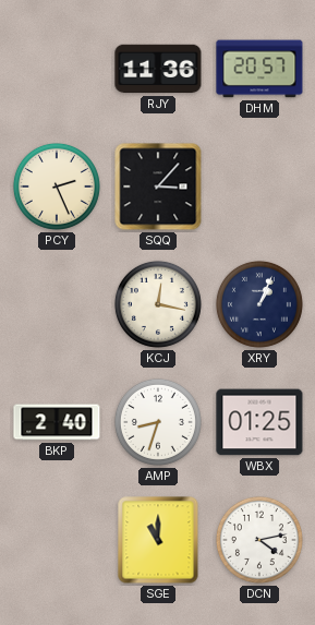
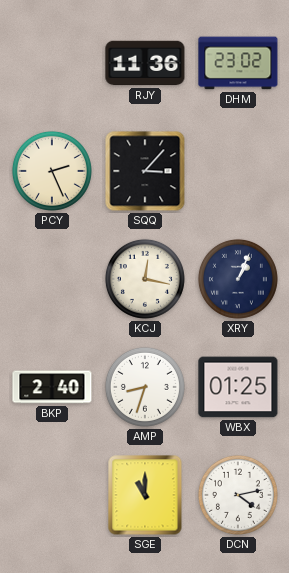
DHM: 20:57 -> 23:02 (238, 63)
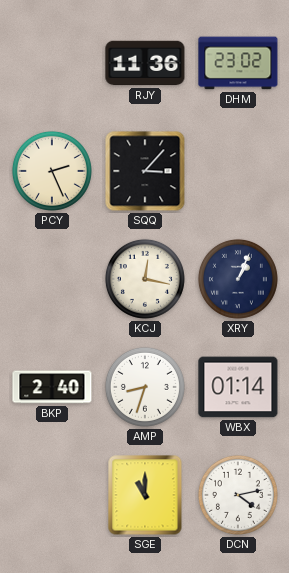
WBX: 01:25 -> 01:14 (238, 387)
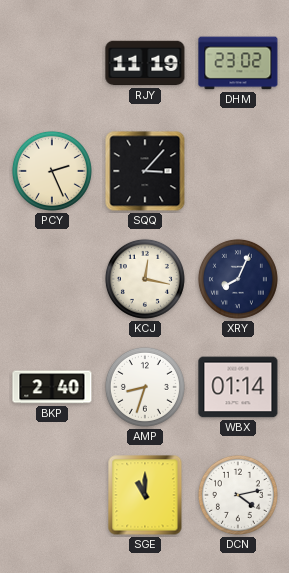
RJY: 11:36 -> 11:19 (145, 63)
XRY: 1:04 -> 8:04 (238, 279)
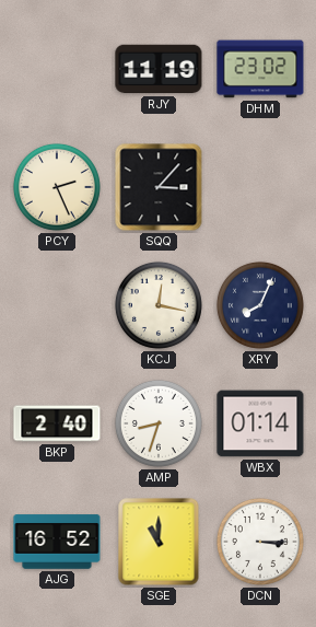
AJG: none -> 16:52 (57, 542)
DCN: 4:13 -> 3:15 (260, 542)
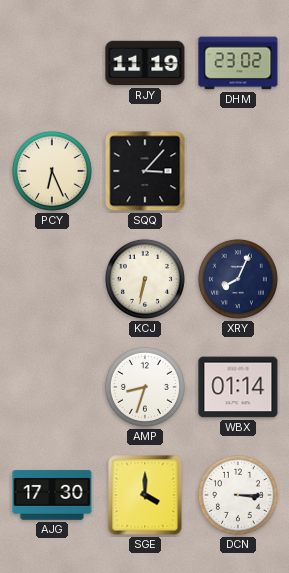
PCY: 2:26 -> 6:26 (52, 171)
KCJ: 12:17 -> 6:32 (145, 279)
BKP: 2:40 -> none (57, 423)
AJG: 16:52 -> 17:30 (52, 495)
SGE: 11:00 -> 4:00 (145, 495)
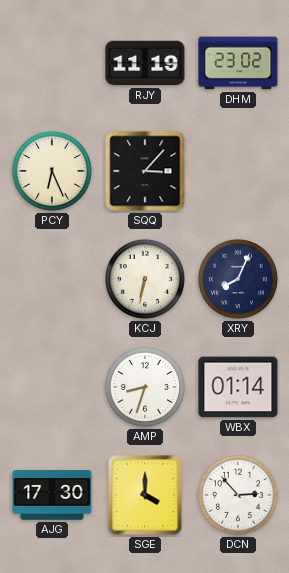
DCN: 3:15 -> 2:53 (238, 495)
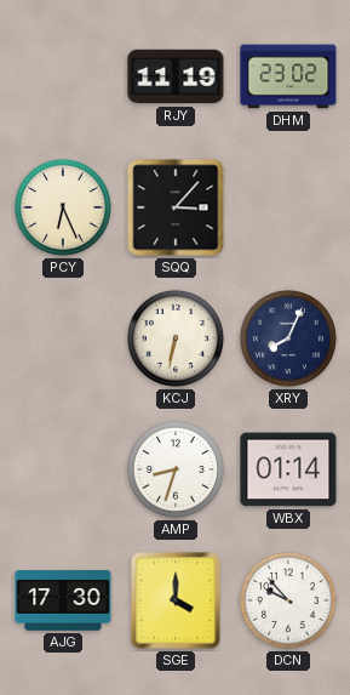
DCN: 2:53 -> 9:53 (288, 600)
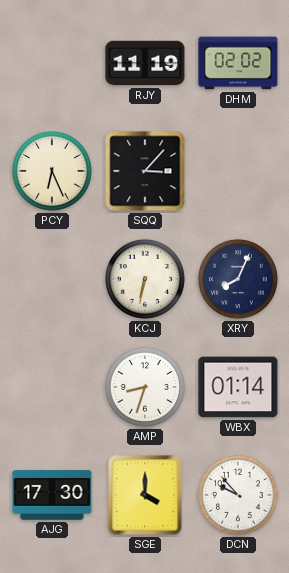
DHM: 23:02 -> 02:02 (238, 63)
